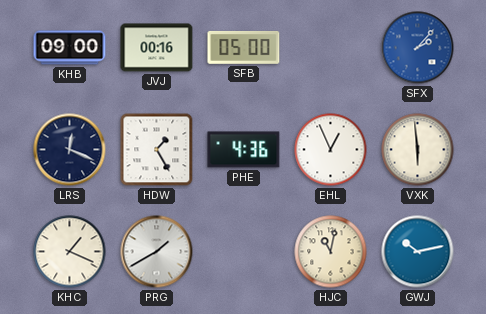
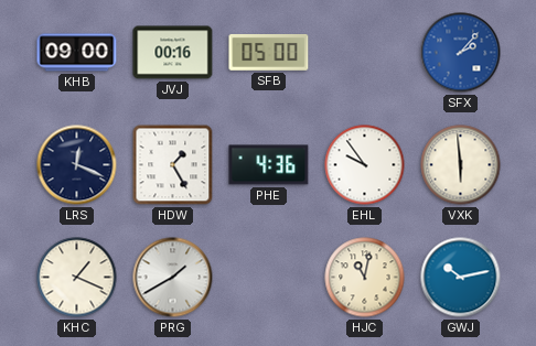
EHL: 12:56 -> 9:54 (365, 165)
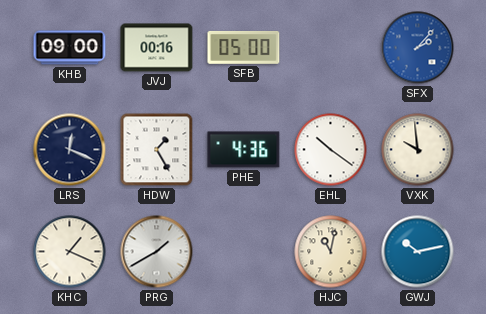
EHL: 9:54 -> 10:21 (331, 150)
VXK: 5:59 -> 9:59 (418, 150)
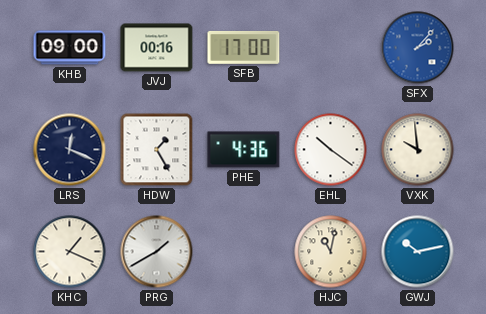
SFB: 05:00 -> 17:00 (244, 47)
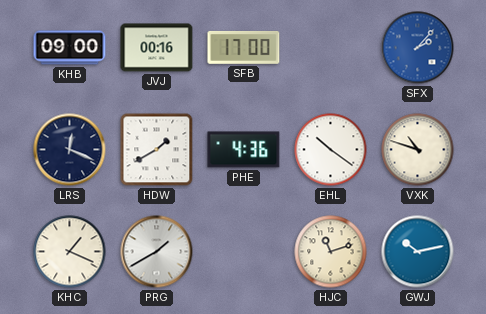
HDW: 1:25 -> 1:40 (157, 150)
VXK: 9:59 -> 10:48 (418, 150)
HJC: 11:02 -> 11:12 (331, 252)
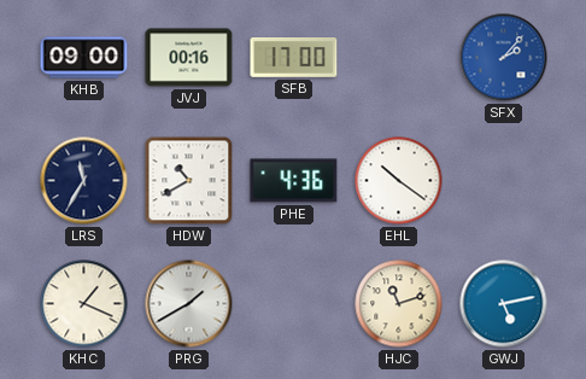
LRS: 12:19 -> 11:35 (84, 181)
HDW: 1:40 -> 10:40 (189, 181)
VXK: 10:48 -> none (418, 150)
GWJ: 10:13 -> 5:13 (504, 304)
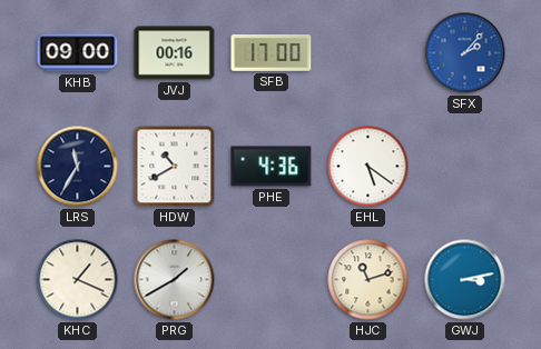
EHL: 10:21 -> 5:21 (368, 167)
GWJ: 5:13 -> 3:13 (465, 280)
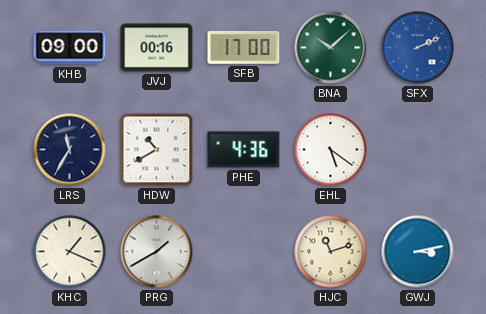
BNA: none -> 10:08 (331, 48)
SFX: 2:07 -> 2:11 (418, 48)
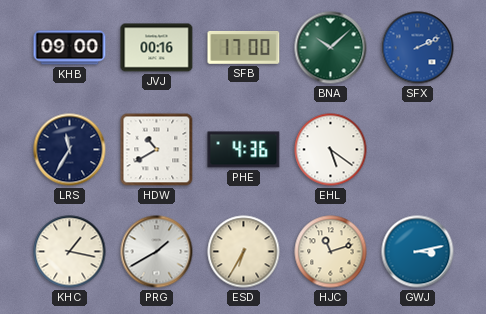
KHC: 1:19 -> 1:17 (70, 252)
ESD: none -> 6:35 (244, 252)
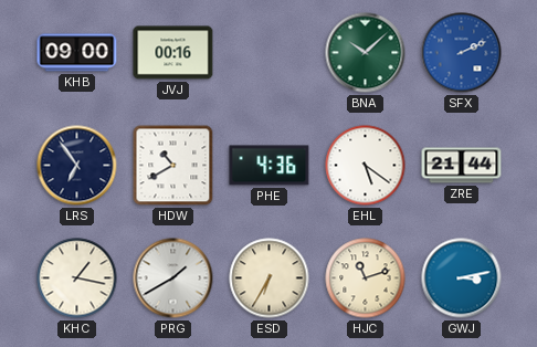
SFB: 17:00 -> none (244, 47)
LRS: 11:35 -> 6:54 (77, 166)
ZRE: none -> 21:44 (462, 166)
